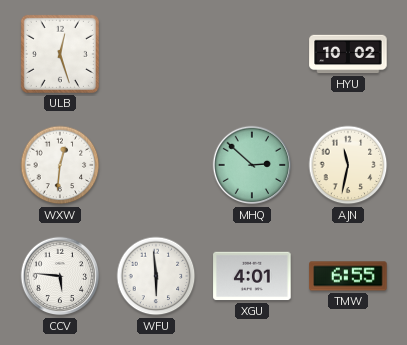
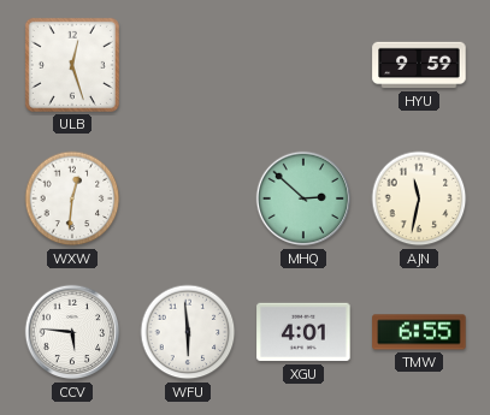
HYU: 10:02 -> 9:59 (419, 65)
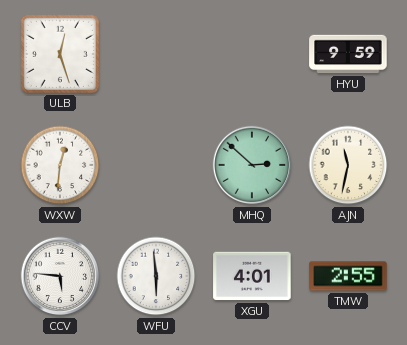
TMW: 6:55 -> 2:55 (348, 276)
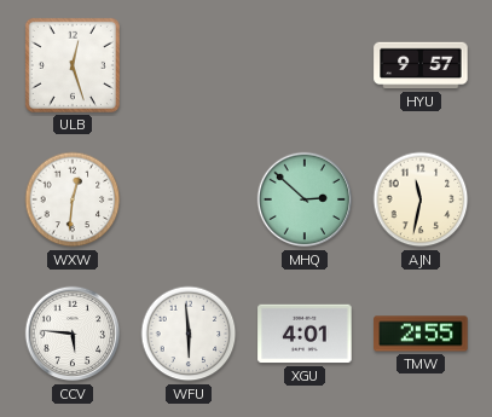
HYU: 9:59 -> 9:57 (421, 65)
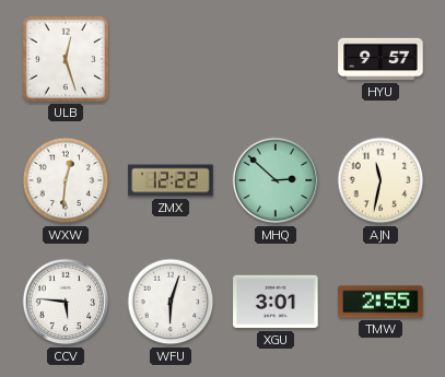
ZMX: none -> 12:22 (171, 180)
WFU: 5:59 -> 6:03 (171, 302)
XGU: 4:01 -> 3:01 (276, 302)
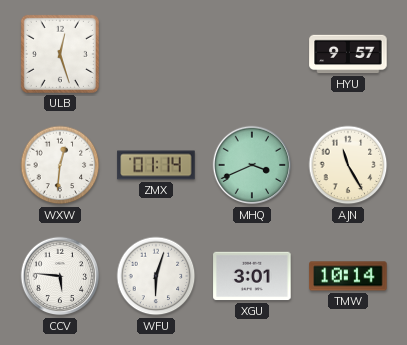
ZMX: 12:22 -> 01:14 (156, 165)
MHQ: 2:52 -> 3:41 (252, 165)
AJN: 11:32 -> 11:25 (348, 165)
TMW: 2:55 -> 10:14 (348, 276)
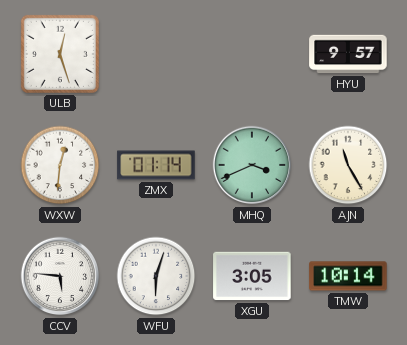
XGU: 3:01 -> 3:05 (252, 276)
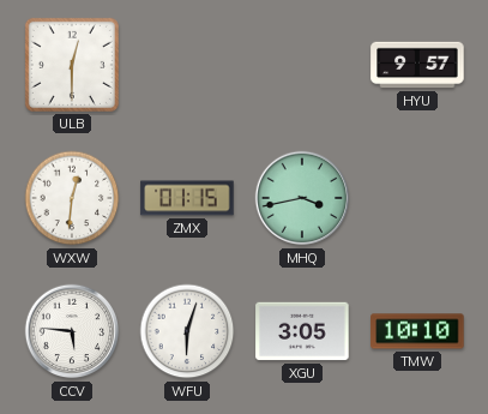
ULB: 12:27 -> 12:30 (72, 65)
ZMX: 01:14 -> 01:15 (187, 198)
MHQ: 3:41 -> 3:43 (302, 198)
AJN: 11:25 -> none (348, 165)
TMW: 10:14 -> 10:10 (417, 331)
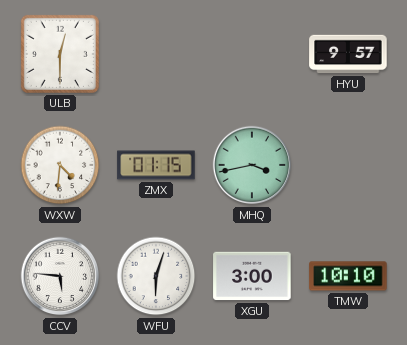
WXW: 12:31 -> 4:31 (60, 165)
XGU: 3:05 -> 3:00 (252, 276)
